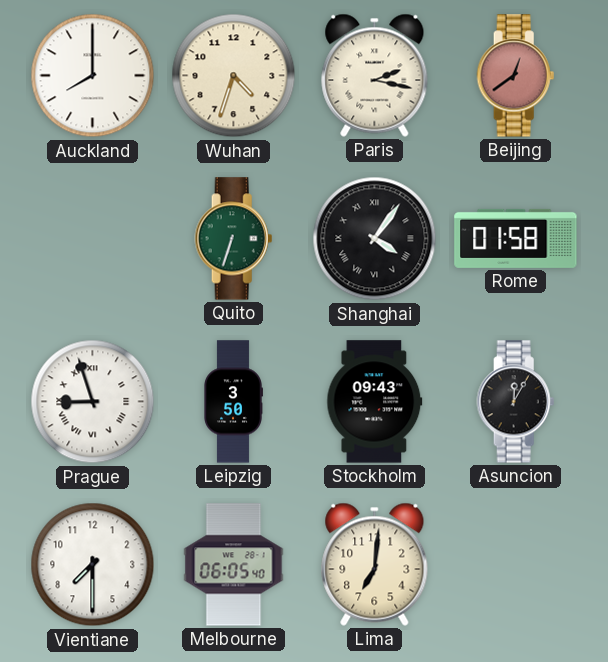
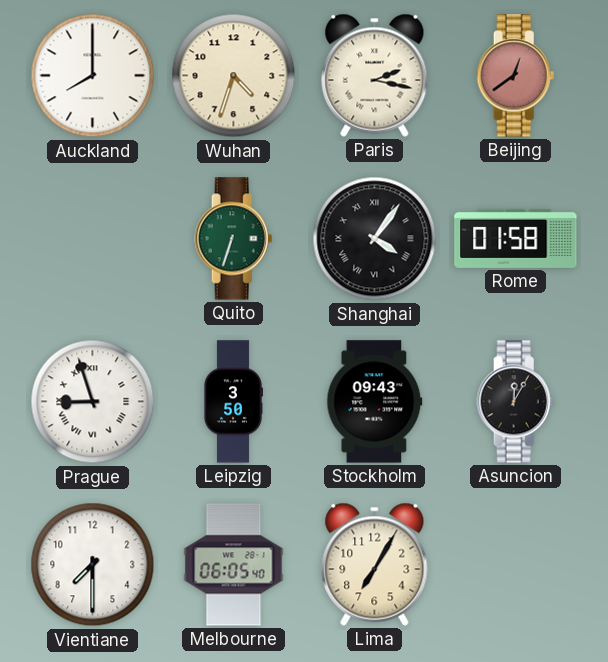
Lima: 7:01 -> 7:05 (375, 564)
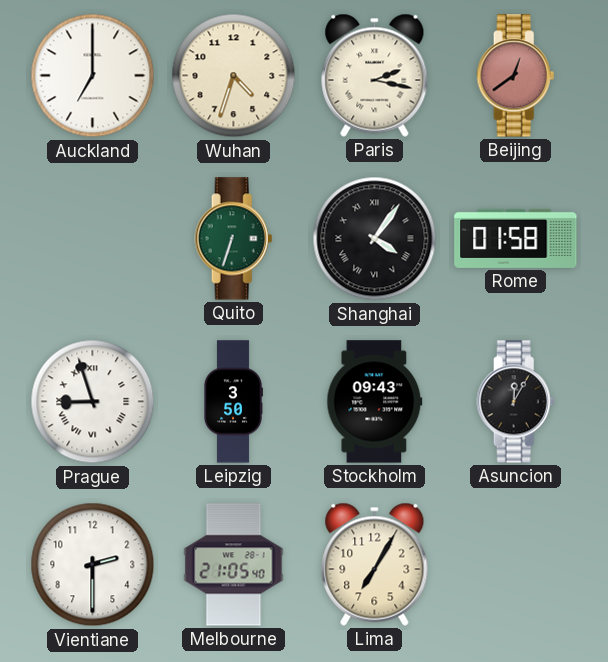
Auckland: 8:00 -> 7:00 (93, 76)
Vientiane: 7:30 -> 2:30 (93, 565)
Melbourne: 06:05 -> 21:05 (234, 565)
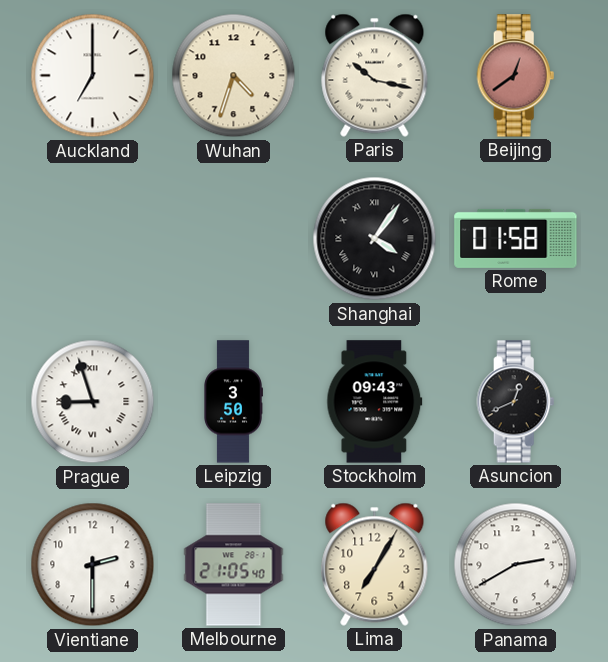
Paris: 2:17 -> 10:17 (375, 75)
Quito: 6:33 -> none (234, 239)
Asuncion: 12:05 -> 12:41 (516, 402)
Panama: none -> 2:40 (516, 565)
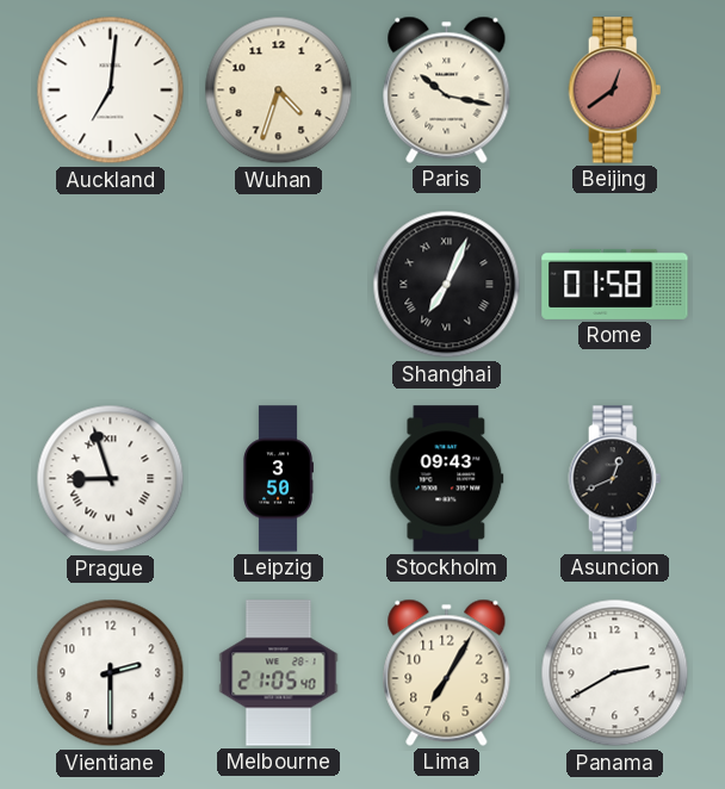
Auckland: 7:00 -> 7:01 (111, 91)
Shanghai: 4:06 -> 7:04 (447, 285)
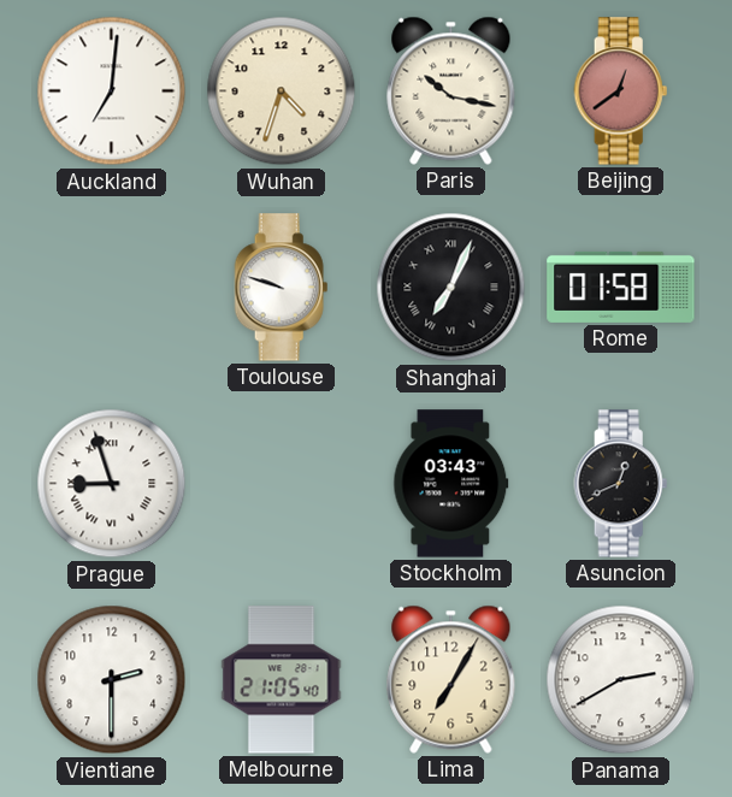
Toulouse: none -> 9:48 (282, 288)
Leipzig: 3:50 -> none (278, 479)
Stockholm: 09:43 -> 03:43 (451, 484)
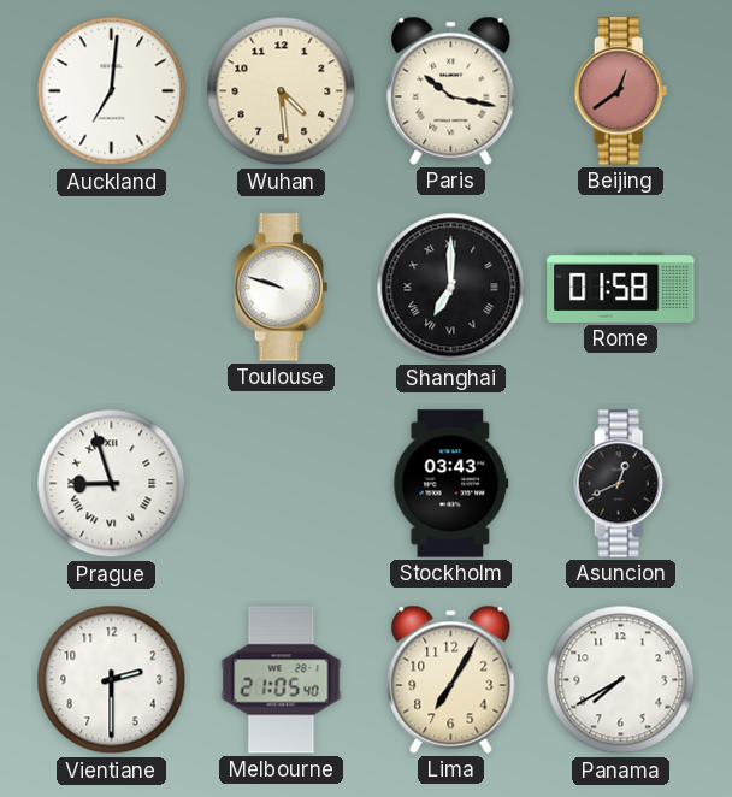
Wuhan: 4:33 -> 4:29 (282, 91)
Shanghai: 7:04 -> 7:00 (451, 288)
Panama: 2:40 -> 7:40 (621, 680)
